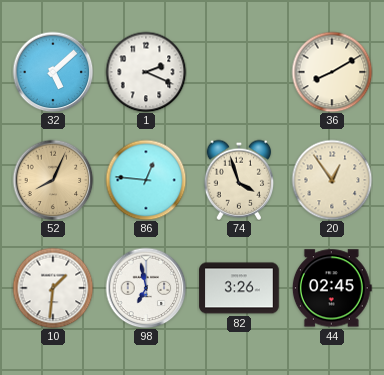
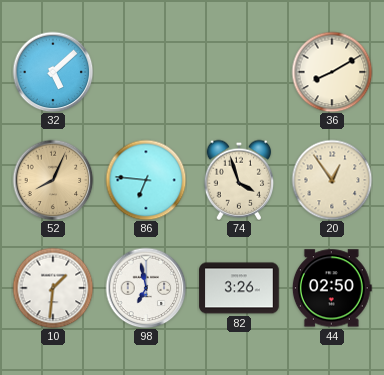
1: 2:19 -> none (146, 72)
86: 12:46 -> 6:46 (146, 180)
44: 02:45 -> 02:50 (332, 288)
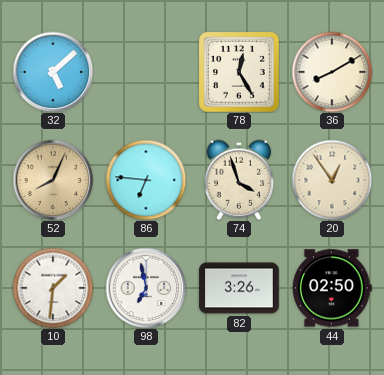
78: none -> 12:25 (240, 73)
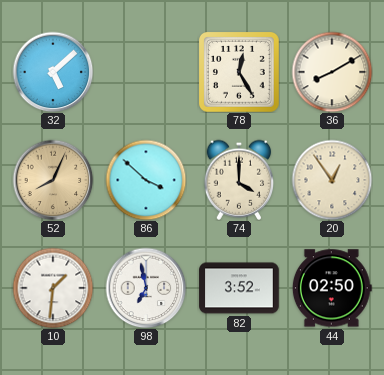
86: 6:46 -> 3:52 (146, 180)
74: 3:57 -> 4:00 (239, 180)
82: 3:26 -> 3:52 (239, 288)
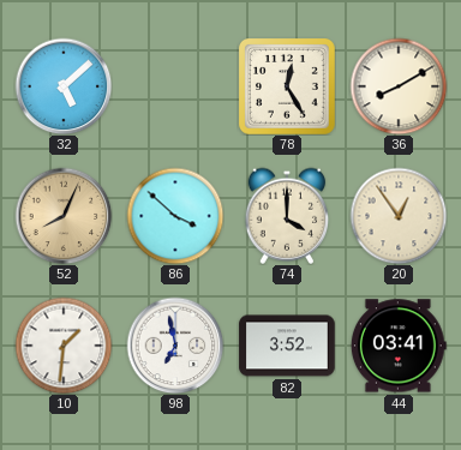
44: 02:50 -> 03:41 (399, 346)
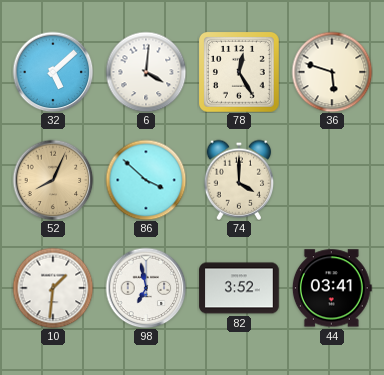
6: none -> 4:01 (146, 72)
36: 8:10 -> 5:48 (332, 72)
20: 12:54 -> none (399, 216)
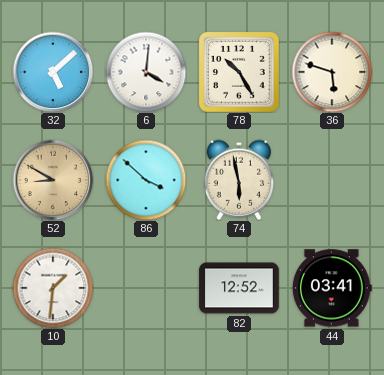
78: 12:25 -> 10:25 (240, 73)
52: 8:04 -> 8:50 (53, 180)
74: 4:00 -> 5:58 (239, 180)
98: 6:58 -> none (146, 288)
82: 3:52 -> 12:52 (239, 288)
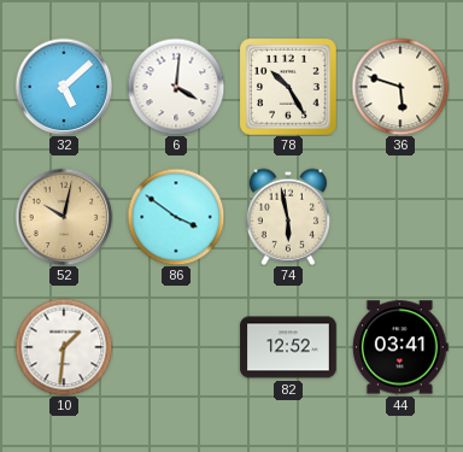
52: 8:50 -> 10:02 (64, 217)
86: 3:52 -> 3:51 (176, 217)
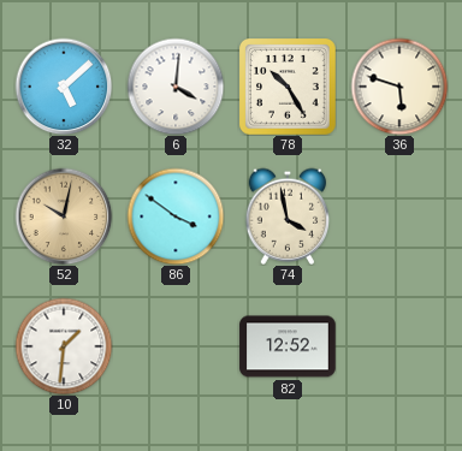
74: 5:58 -> 3:58 (288, 216)
44: 03:41 -> none (400, 347)
